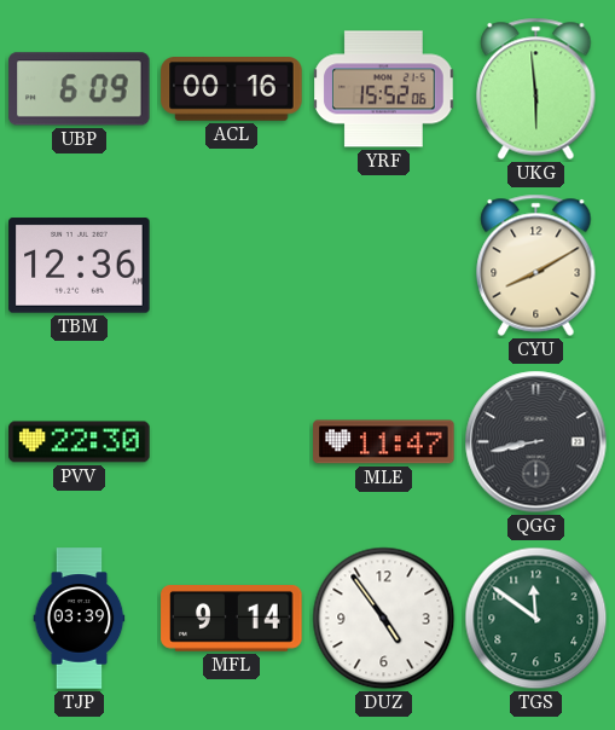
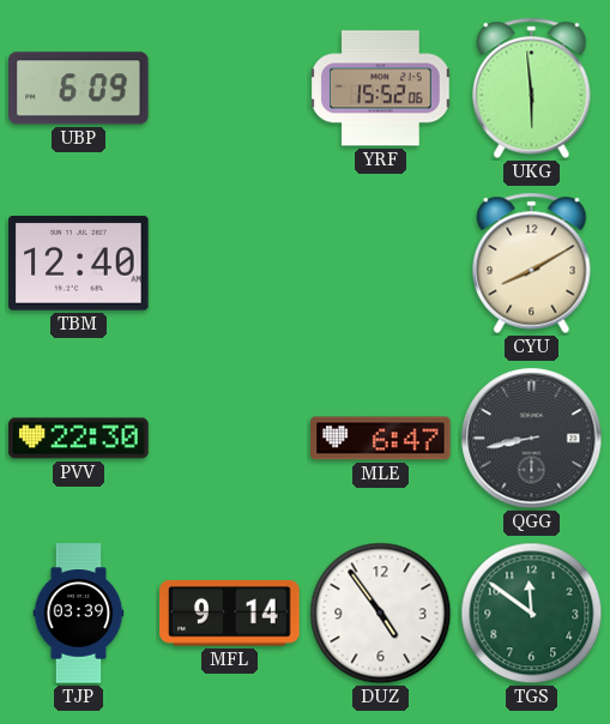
ACL: 00:16 -> none (232, 89)
TBM: 12:36 -> 12:40 (79, 264)
MLE: 11:47 -> 6:47 (381, 439)
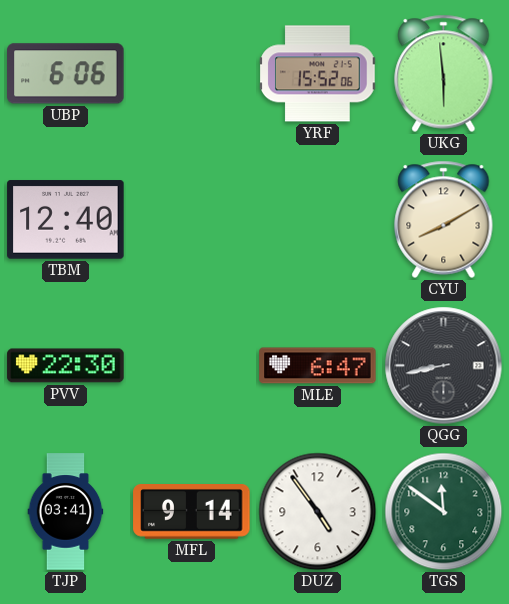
UBP: 6:09 -> 6:06 (66, 74)
TJP: 03:39 -> 03:41 (66, 512)
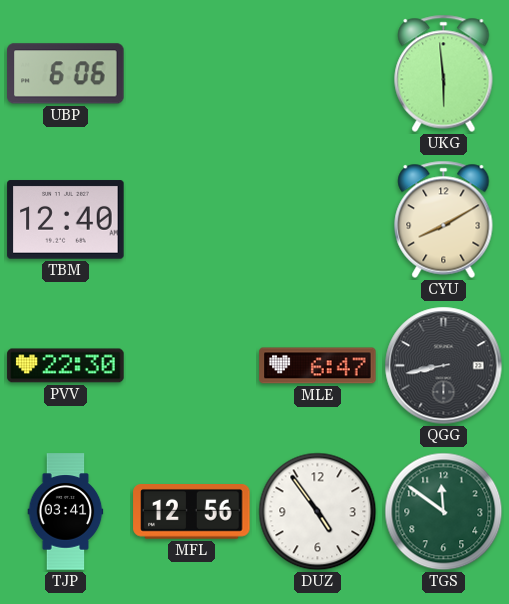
YRF: 15:52 -> none (318, 74)
MFL: 9:14 -> 12:56 (192, 512)
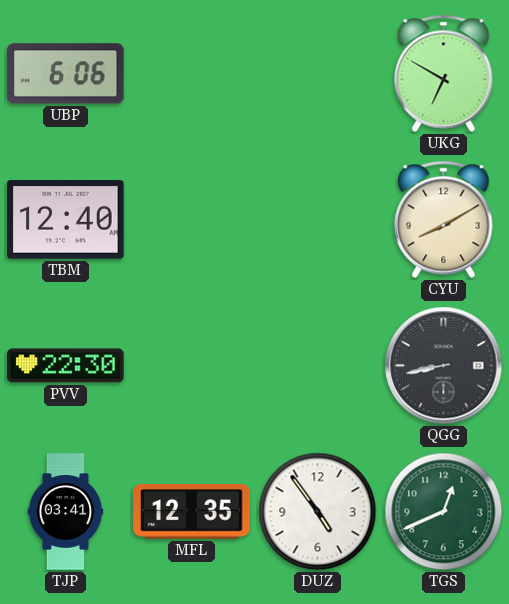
UKG: 5:59 -> 6:50 (444, 73)
MLE: 6:47 -> none (318, 366)
MFL: 12:56 -> 12:35 (192, 512)
TGS: 11:51 -> 12:41 (444, 512)
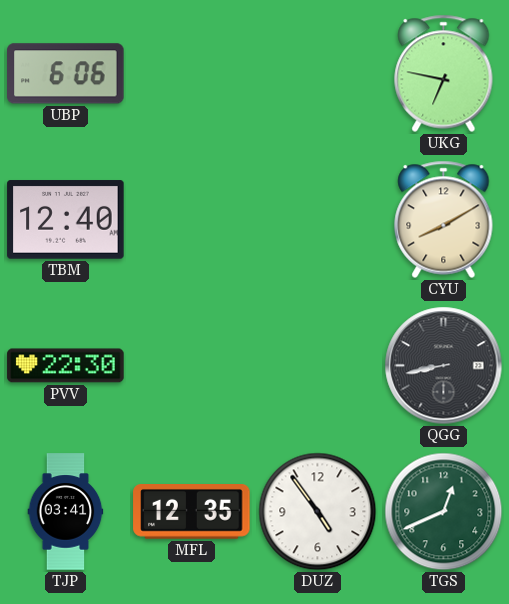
UKG: 6:50 -> 6:47 (444, 73)
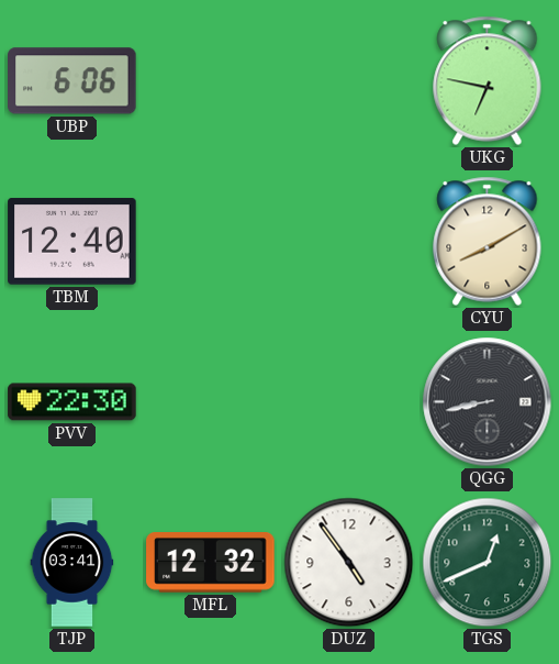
MFL: 12:35 -> 12:32 (211, 563)
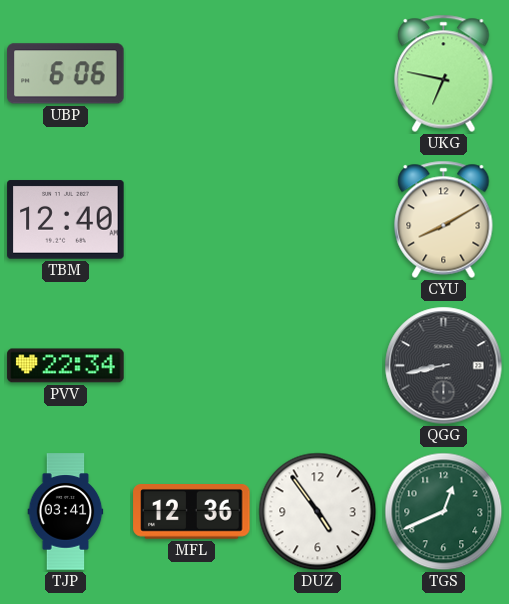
PVV: 22:30 -> 22:34 (66, 366)
MFL: 12:32 -> 12:36 (192, 512)
